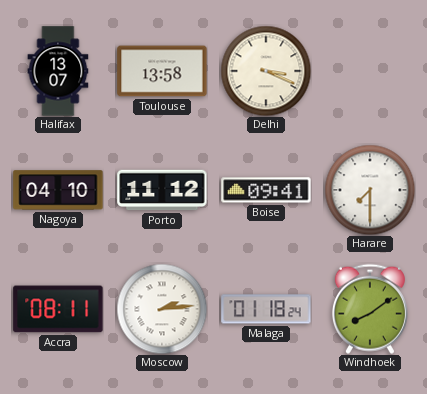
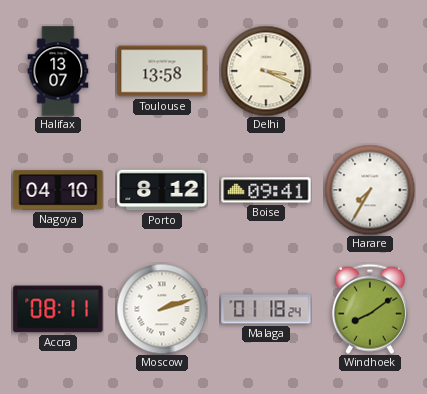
Porto: 11:12 -> 8:12 (162, 190)
Harare: 7:30 -> 7:35 (370, 190)
Moscow: 2:14 -> 2:12 (162, 309)
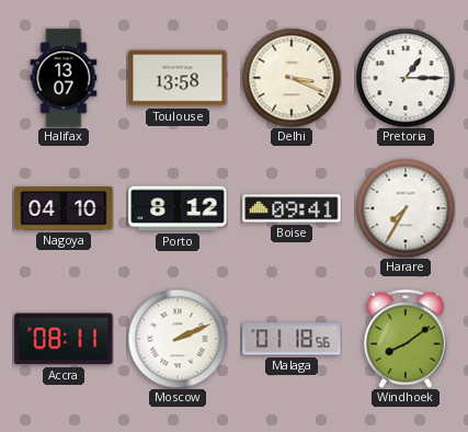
Pretoria: none -> 1:15 (406, 78)
Moscow: 2:12 -> 2:11 (178, 339)
Malaga: 01:18:24 -> 01:18:56 (292, 339)
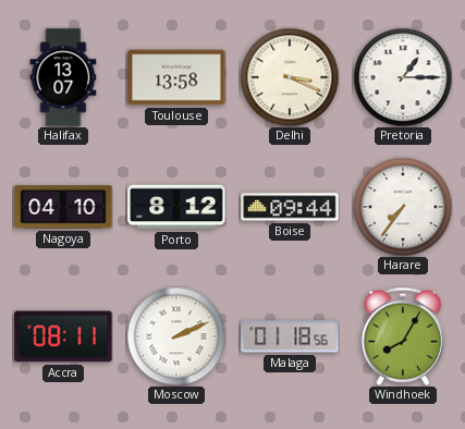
Boise: 09:41 -> 09:44 (290, 207)
Harare: 7:35 -> 7:36 (403, 207)
Windhoek: 8:09 -> 8:05 (403, 336)
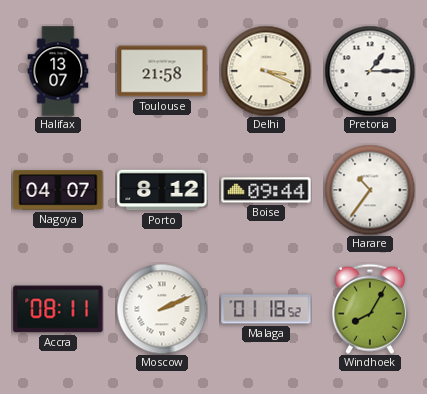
Toulouse: 13:58 -> 21:58 (162, 71)
Nagoya: 04:10 -> 04:07 (58, 190)
Harare: 7:36 -> 10:36 (370, 190)
Malaga: 01:18:56 -> 01:18:52 (266, 309)
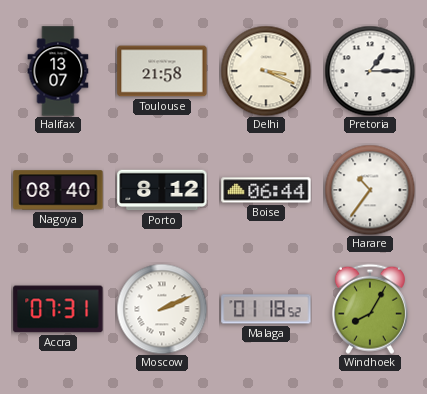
Nagoya: 04:07 -> 08:40 (58, 190)
Boise: 09:44 -> 06:44 (266, 190)
Accra: 08:11 -> 07:31 (58, 309)
